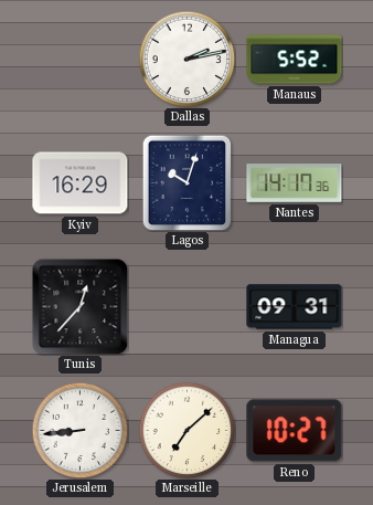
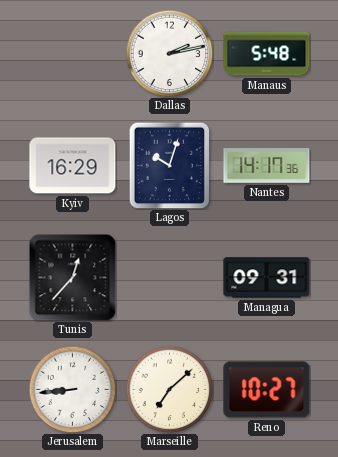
Manaus: 5:52 -> 5:48 (267, 54)
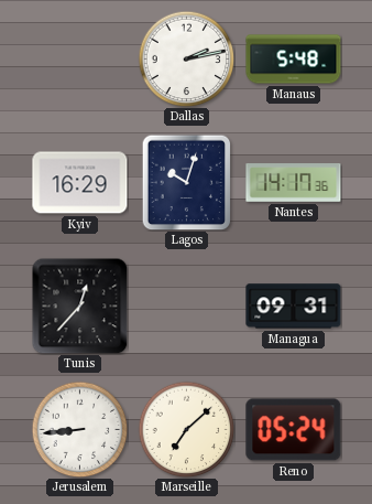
Reno: 10:27 -> 05:24 (294, 430)
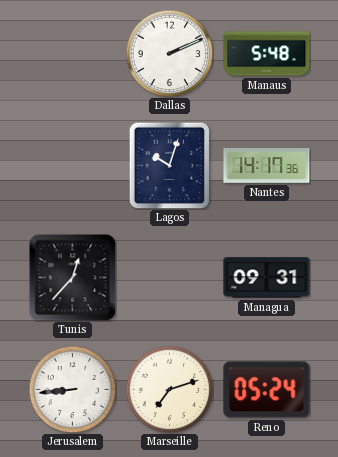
Dallas: 2:13 -> 2:11 (169, 53)
Kyiv: 16:29 -> none (80, 183)
Marseille: 7:08 -> 7:12 (169, 389)
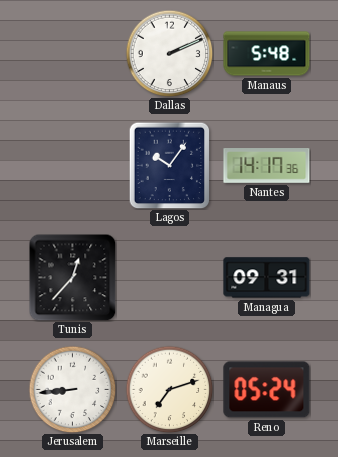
Lagos: 10:03 -> 10:06 (170, 165)
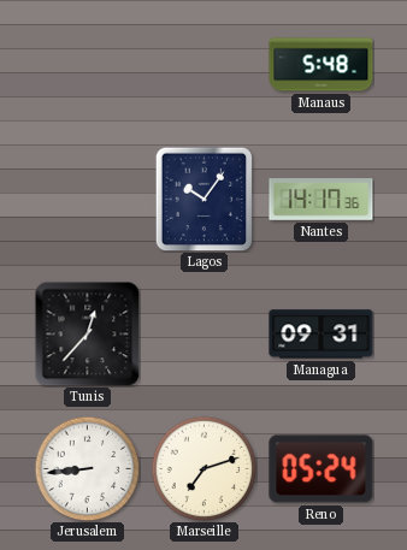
Dallas: 2:11 -> none (169, 53)
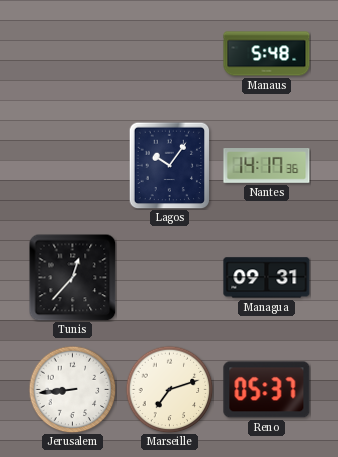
Reno: 05:24 -> 05:37 (267, 390)
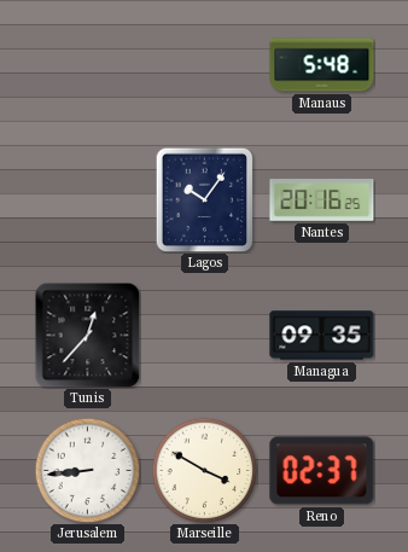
Nantes: 14:17 -> 20:16 (322, 201)
Managua: 09:31 -> 09:35 (322, 336)
Marseille: 7:12 -> 3:50 (204, 470)
Reno: 05:37 -> 02:37 (322, 471)
